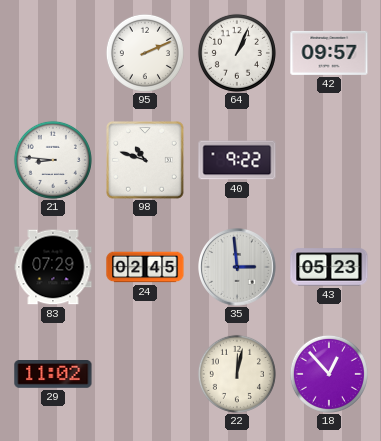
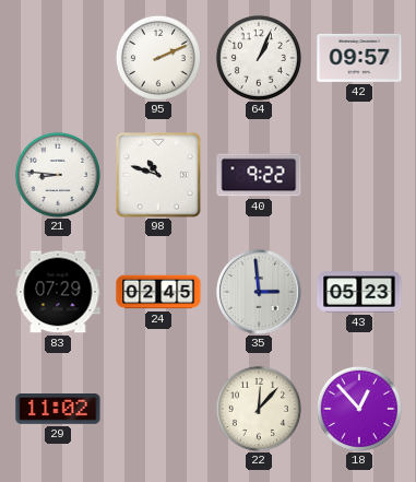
22: 12:02 -> 12:07 (259, 409)
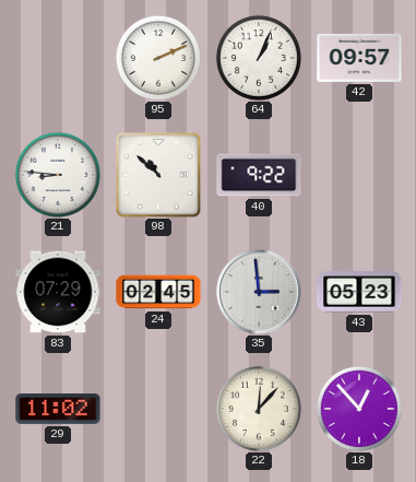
98: 10:48 -> 10:52 (159, 176)
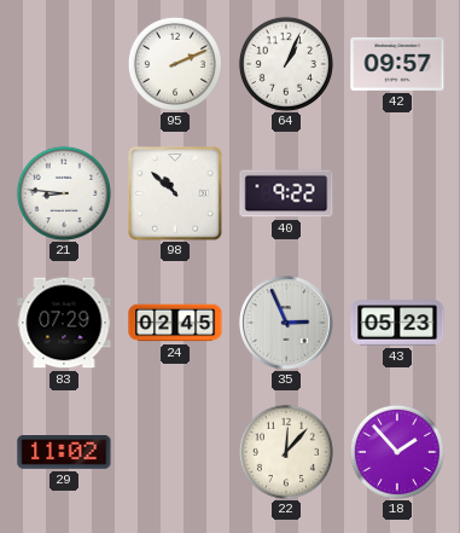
35: 2:59 -> 2:56 (286, 323)
18: 12:53 -> 1:53 (397, 452)
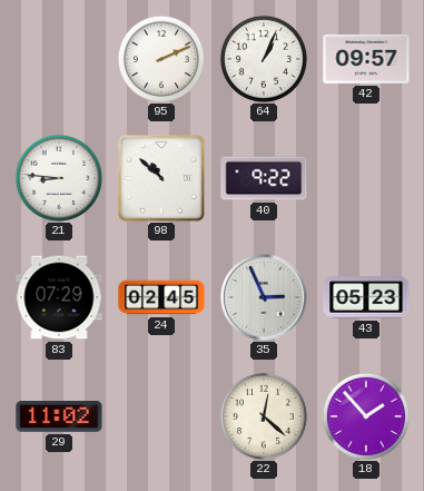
22: 12:07 -> 12:22 (264, 416)
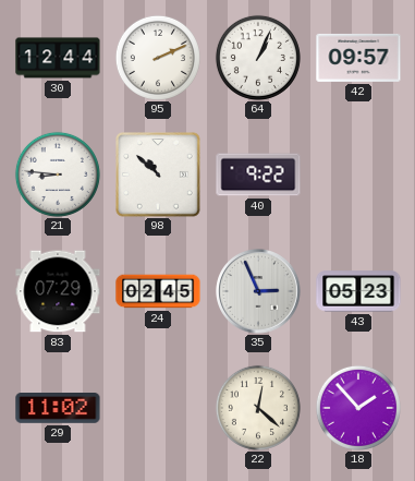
30: none -> 12:44 (58, 58)
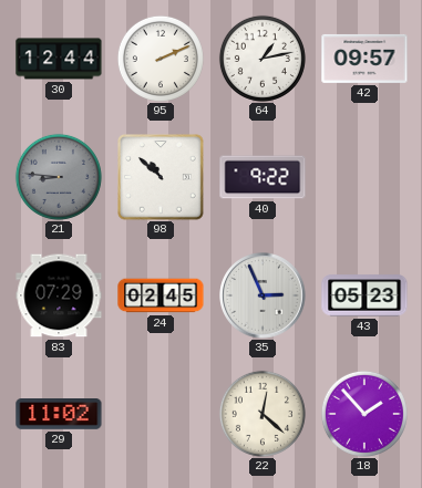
64: 1:04 -> 1:13 (263, 59)
21 dial: white -> grey (59, 177)
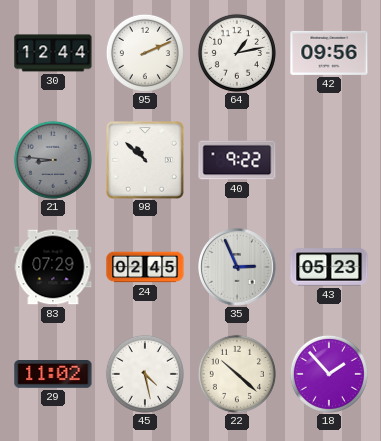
42: 09:57 -> 09:56 (329, 53)
45: none -> 4:28 (145, 374)
22: 12:22 -> 10:22 (237, 374)
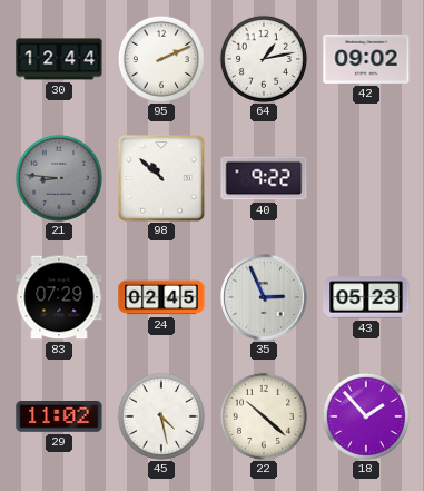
42: 09:56 -> 09:02 (366, 59)
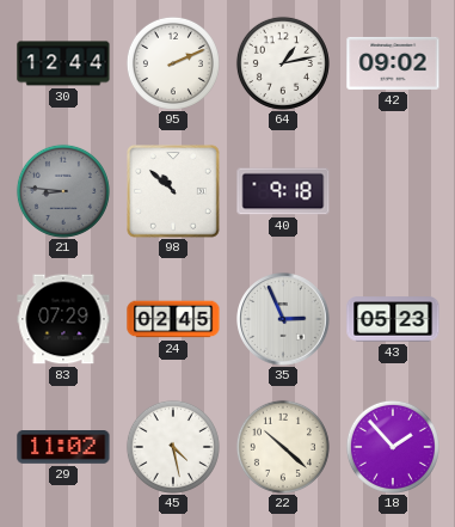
40: 9:22 -> 9:18 (283, 191)
